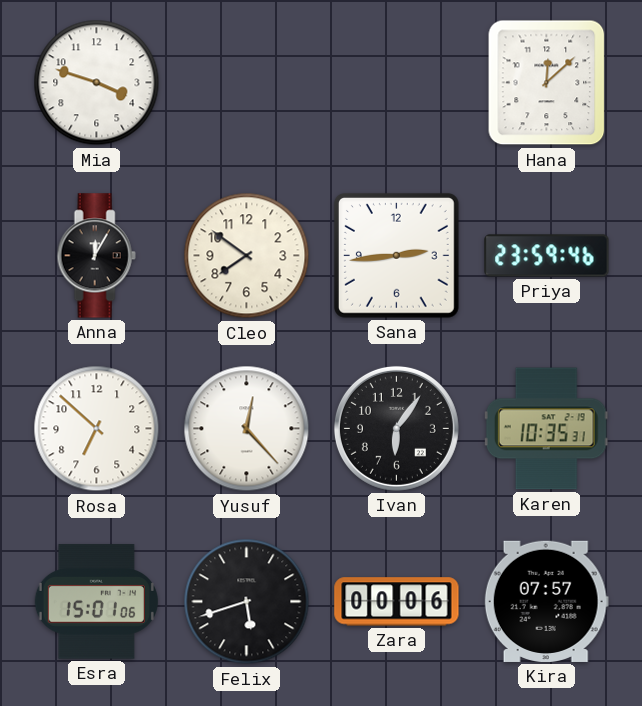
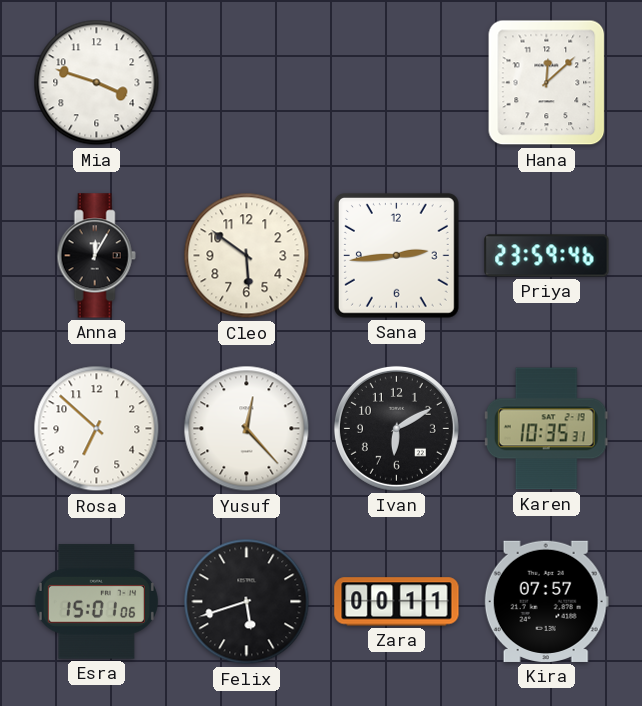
Cleo: 7:51 -> 5:51 (247, 256)
Ivan: 6:06 -> 6:10 (396, 428)
Zara: 00:06 -> 00:11 (397, 602)
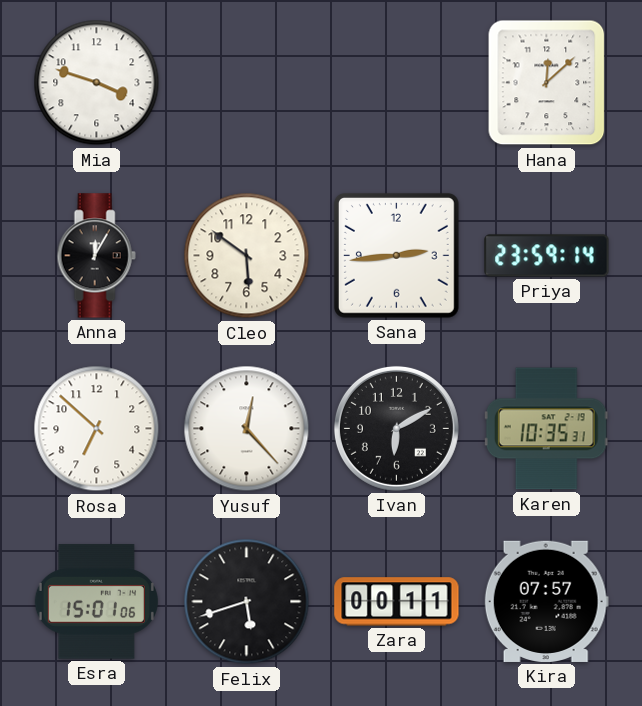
Priya: 23:59:46 -> 23:59:14 (547, 256)
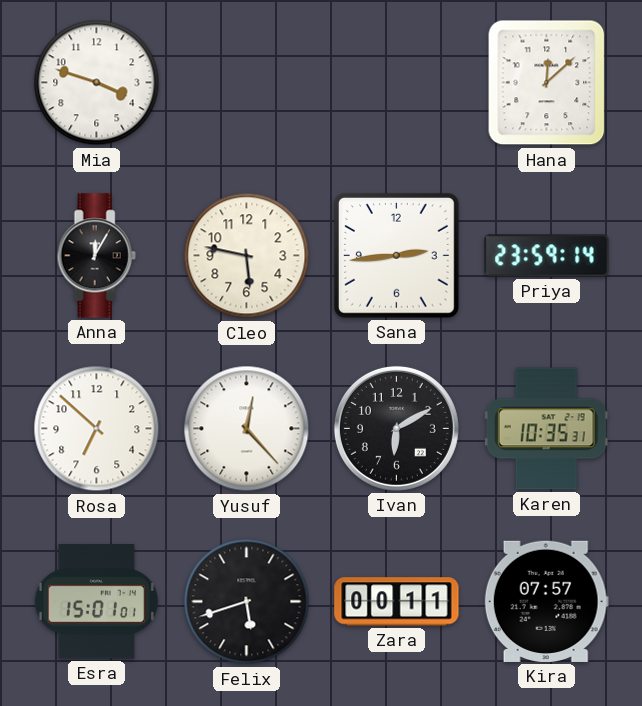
Cleo: 5:51 -> 5:47 (247, 256)
Esra: 15:01:06 -> 15:01:01 (96, 602)
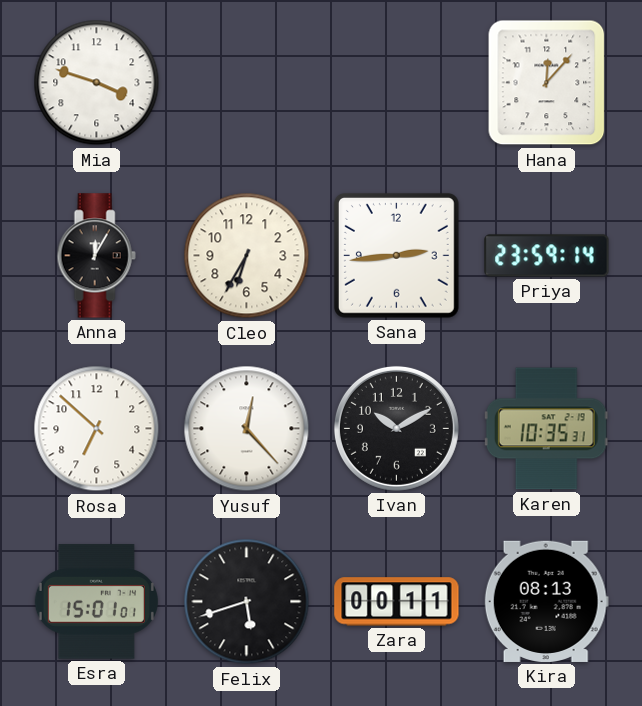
Hana: 12:08 -> 12:07 (547, 83)
Cleo: 5:47 -> 6:35 (247, 256)
Ivan: 6:10 -> 10:10 (396, 428)
Kira: 07:57 -> 08:13 (546, 601)
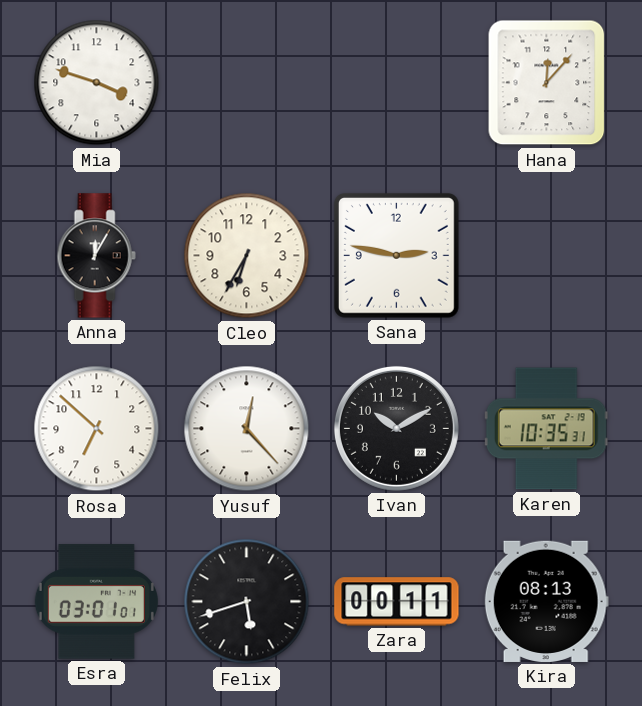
Sana: 2:44 -> 2:47 (396, 255)
Priya: 23:59 -> none (547, 256)
Esra: 15:01 -> 03:01 (96, 602)
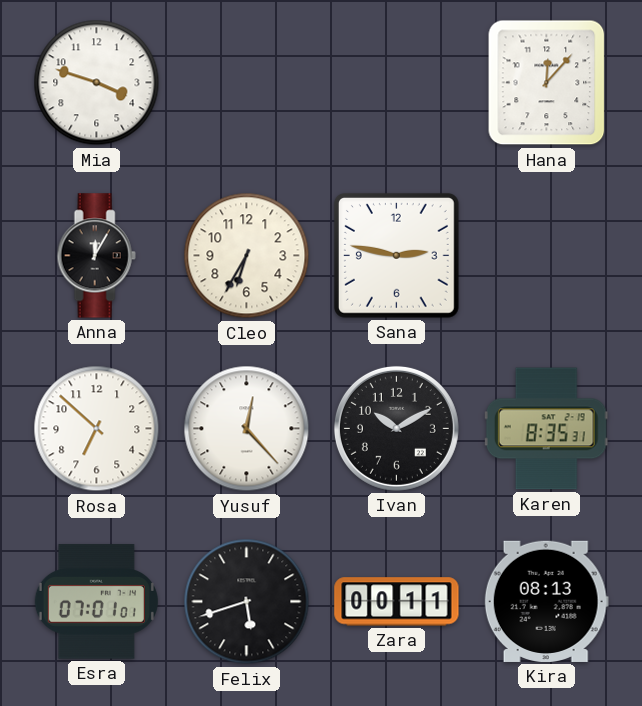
Karen: 10:35 -> 8:35 (546, 429)
Esra: 03:01 -> 07:01 (96, 602)
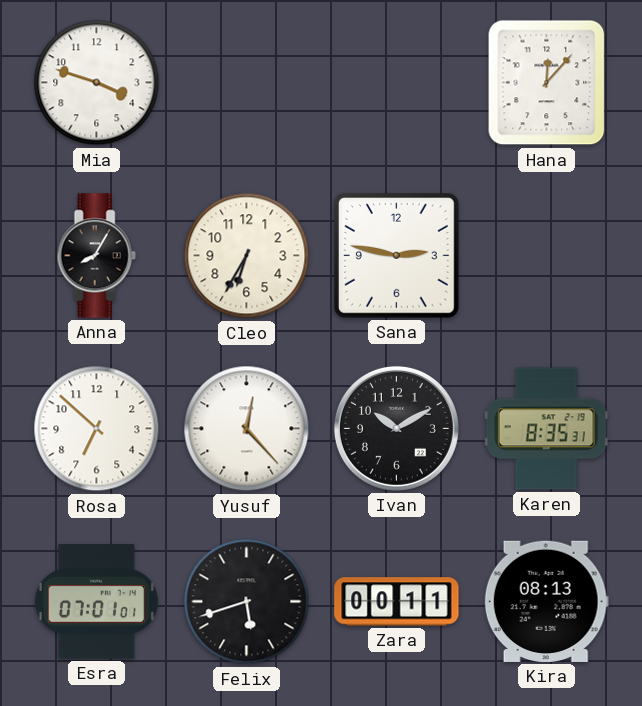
Anna: 12:05 -> 8:05 (96, 256)
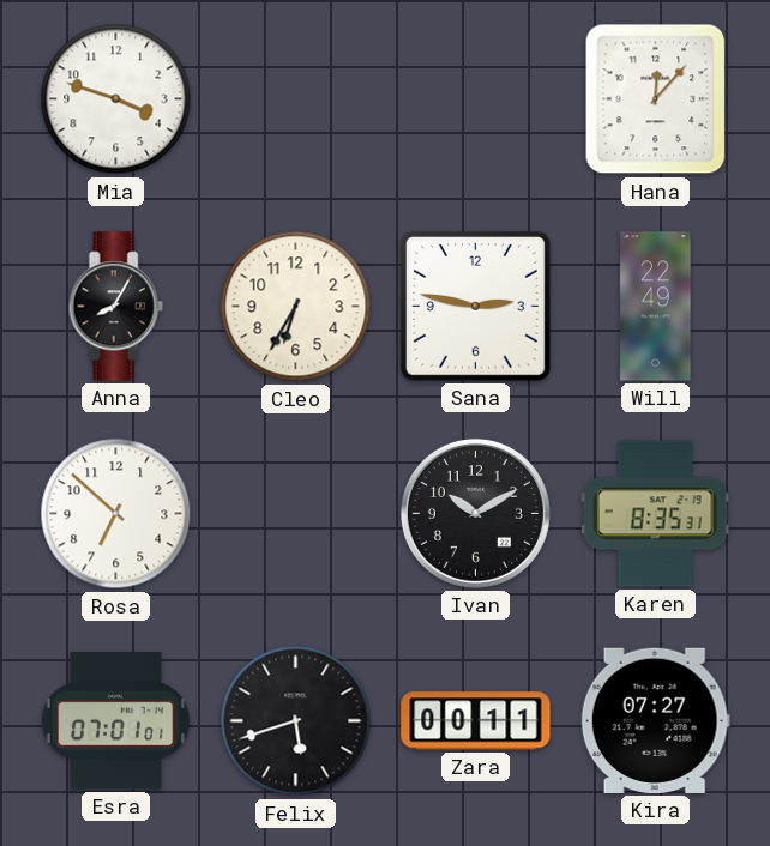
Will: none -> 22:49 (656, 307)
Yusuf: 12:23 -> none (247, 429)
Kira: 08:13 -> 07:27 (655, 720)
